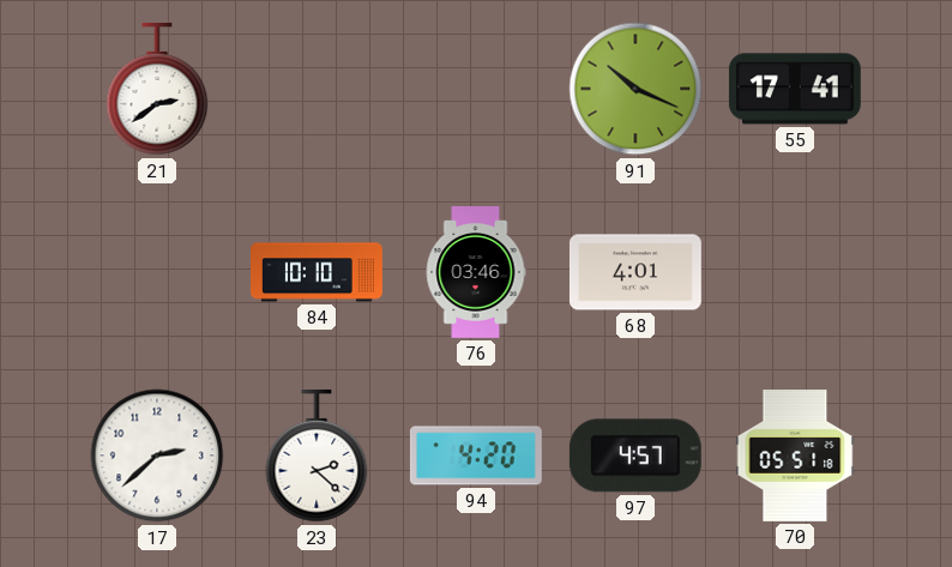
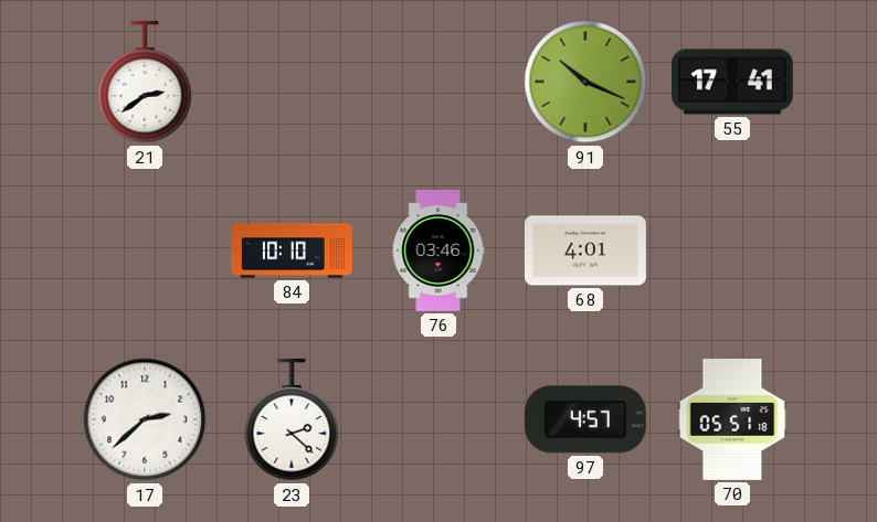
94: 4:20 -> none (476, 456)
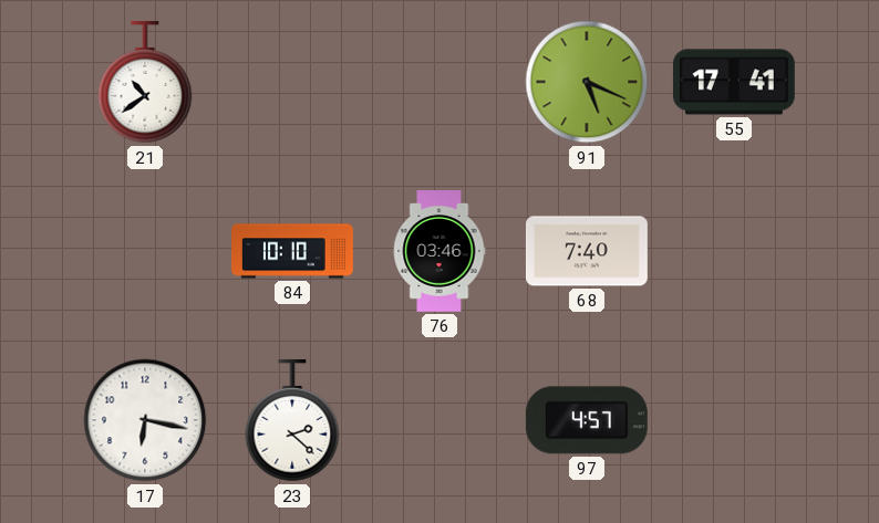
21: 2:39 -> 10:39 (145, 82)
91: 10:19 -> 5:19 (587, 82)
68: 4:01 -> 7:40 (587, 251)
17: 2:38 -> 6:17 (145, 420)
70: 05:51 -> none (732, 420)
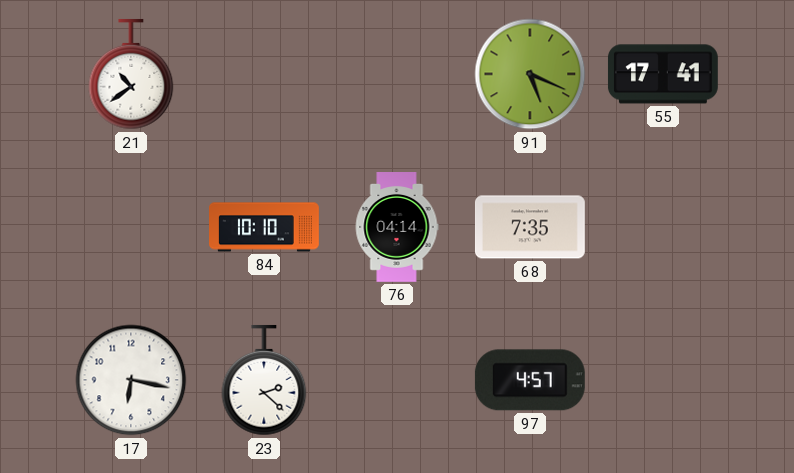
76: 03:46 -> 04:14 (397, 228)
68: 7:40 -> 7:35 (530, 227)
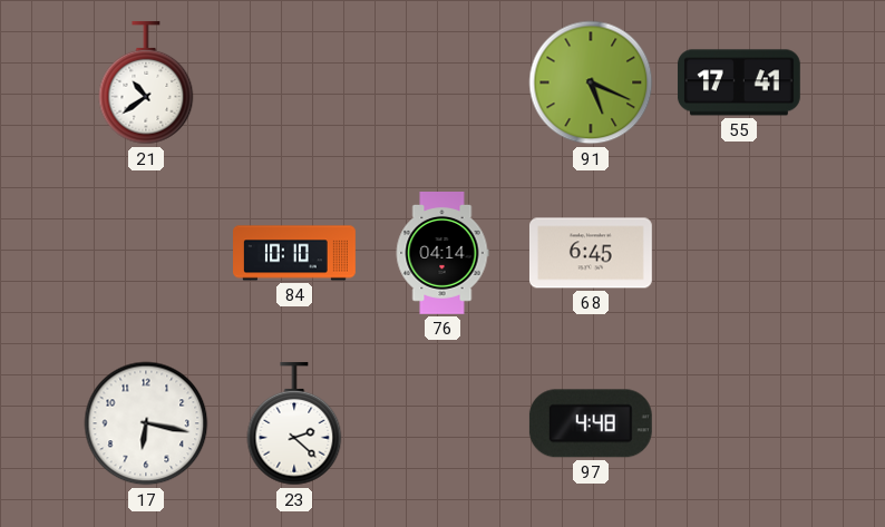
68: 7:35 -> 6:45 (591, 253)
97: 4:57 -> 4:48 (591, 423)
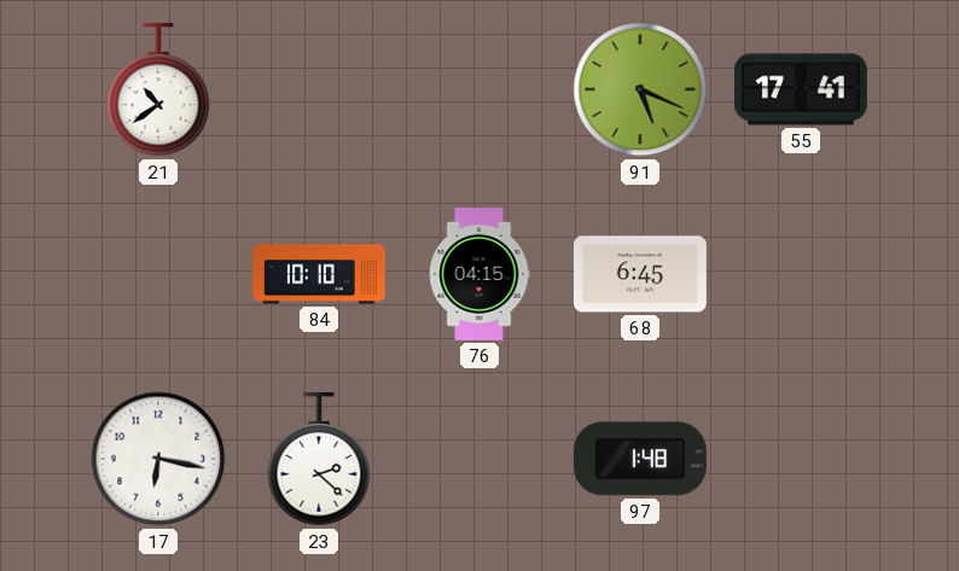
76: 04:14 -> 04:15 (479, 275)
97: 4:48 -> 1:48 (640, 459)
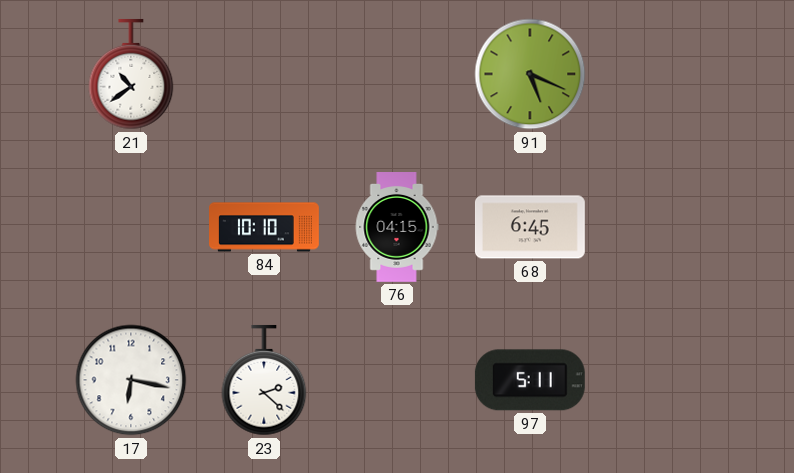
55: 17:41 -> none (801, 89)
97: 1:48 -> 5:11 (530, 380)
